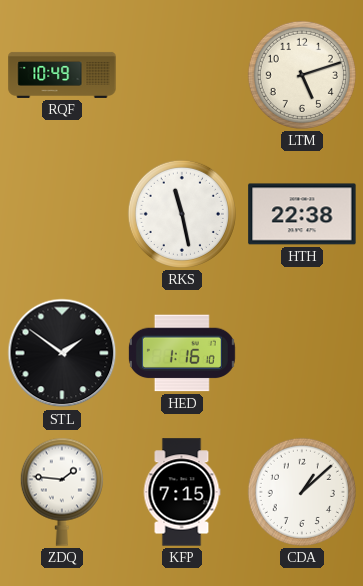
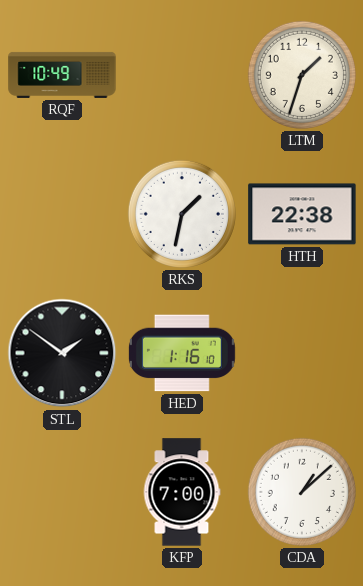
LTM: 5:12 -> 1:33 (302, 75)
RKS: 11:28 -> 1:32 (182, 214)
ZDQ: 1:46 -> none (62, 492)
KFP: 7:15 -> 7:00 (182, 492)
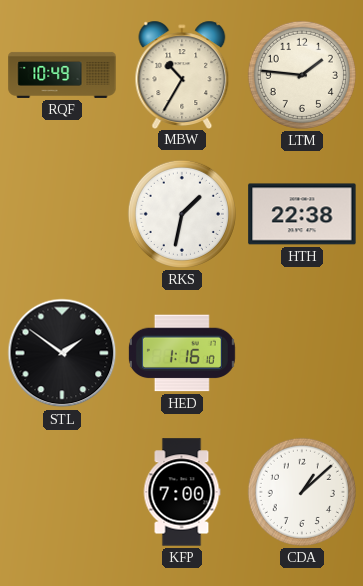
MBW: none -> 10:35 (182, 74)
LTM: 1:33 -> 1:46 (302, 75)
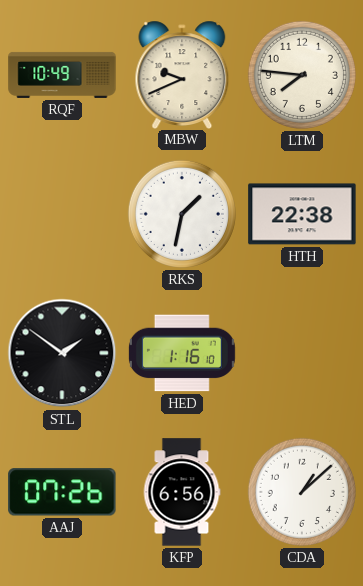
MBW: 10:35 -> 9:41 (182, 74)
LTM: 1:46 -> 7:46 (302, 75)
AAJ: none -> 07:26 (62, 492)
KFP: 7:00 -> 6:56 (182, 492)
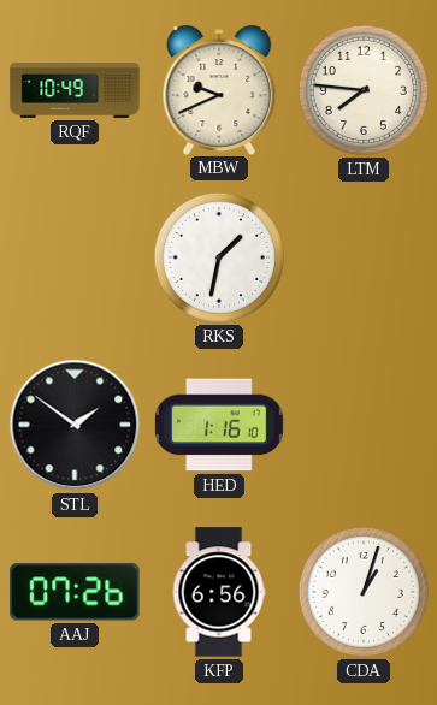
HTH: 22:38 -> none (302, 214)
CDA: 1:08 -> 1:03 (364, 592)
